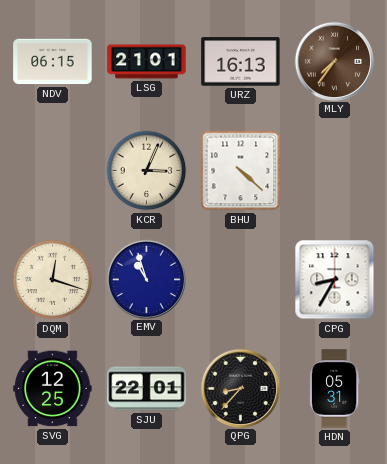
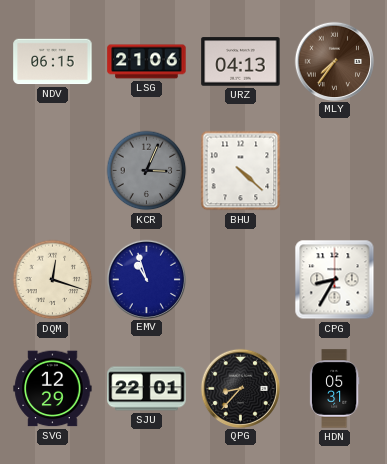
LSG: 21:01 -> 21:06 (147, 62)
URZ: 16:13 -> 04:13 (241, 62)
KCR dial: cream -> grey (147, 171)
SVG: 12:25 -> 12:29 (53, 389)
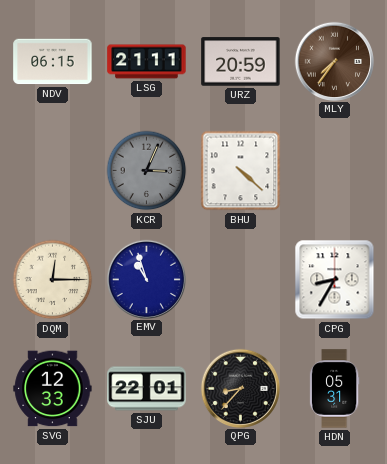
LSG: 21:06 -> 21:11 (147, 62)
URZ: 04:13 -> 20:59 (241, 62)
DQM: 12:18 -> 12:15 (53, 280)
SVG: 12:29 -> 12:33 (53, 389)
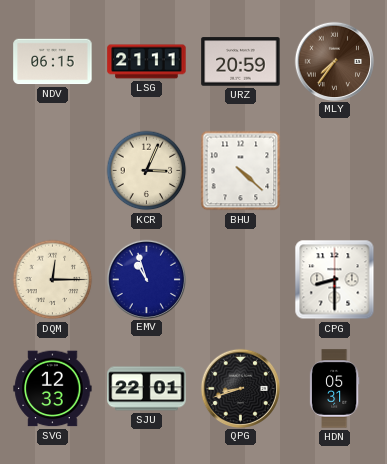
KCR dial: grey -> cream (147, 171)
CPG: 8:35 -> 8:30 (335, 280)
QPG: 8:37 -> 8:42 (240, 388)
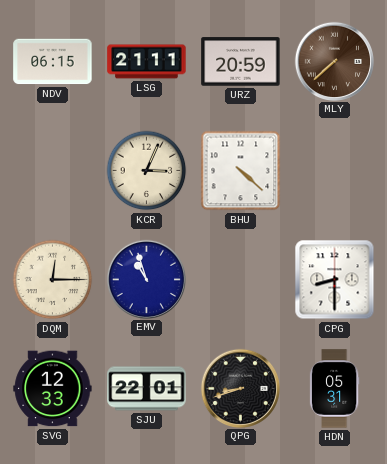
MLY: 7:36 -> 7:38 (334, 61)
